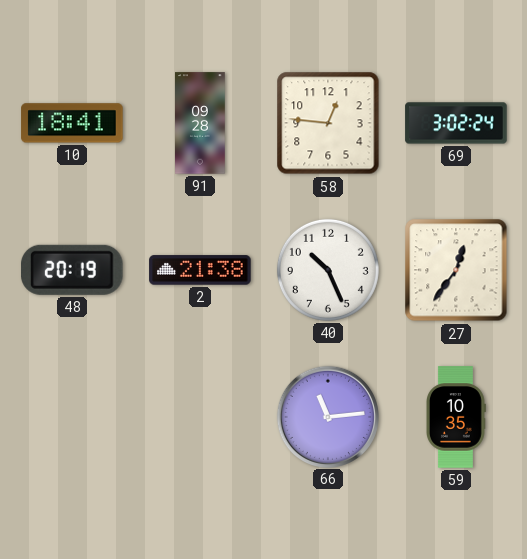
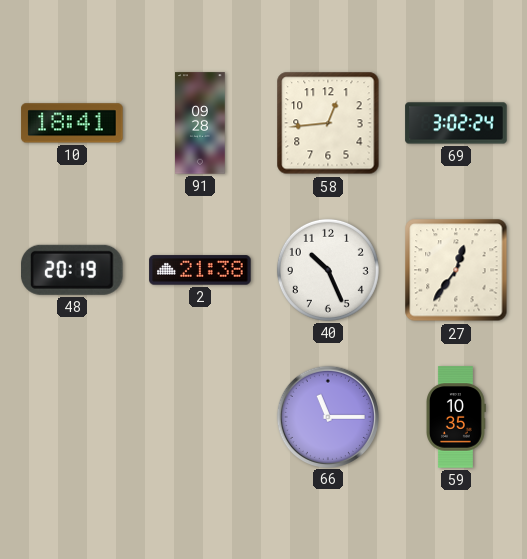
58: 12:46 -> 12:44 (328, 123)
66: 11:14 -> 11:15 (327, 416)
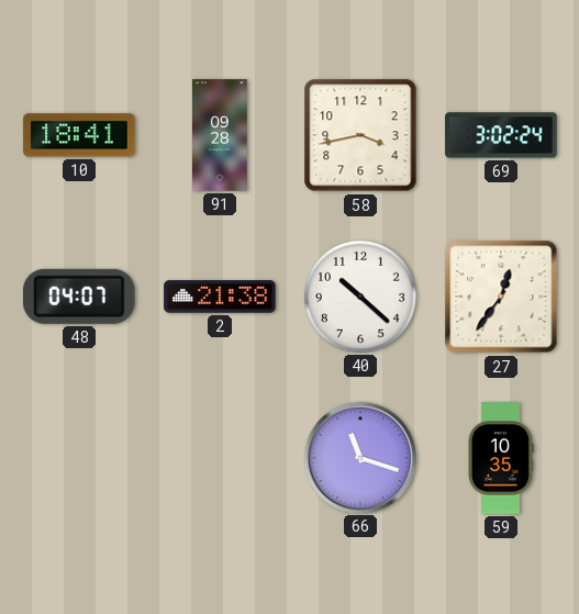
58: 12:44 -> 3:43 (360, 135)
48: 20:19 -> 04:07 (79, 297)
40: 10:26 -> 10:22 (360, 297)
66: 11:15 -> 11:18 (359, 457)
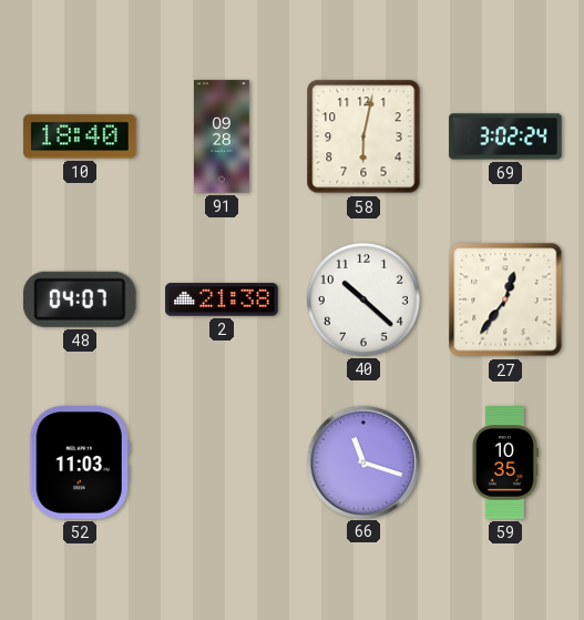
10: 18:41 -> 18:40 (80, 136)
58: 3:43 -> 6:02 (363, 136)
52: none -> 11:03 (80, 463)
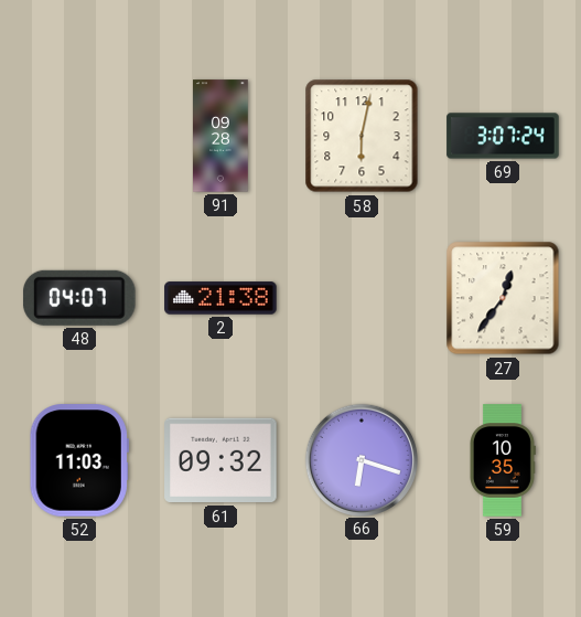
10: 18:40 -> none (80, 136)
69: 3:02 -> 3:07 (503, 136)
40: 10:22 -> none (363, 299)
61: none -> 09:32 (220, 460)
66: 11:18 -> 6:18 (361, 459)
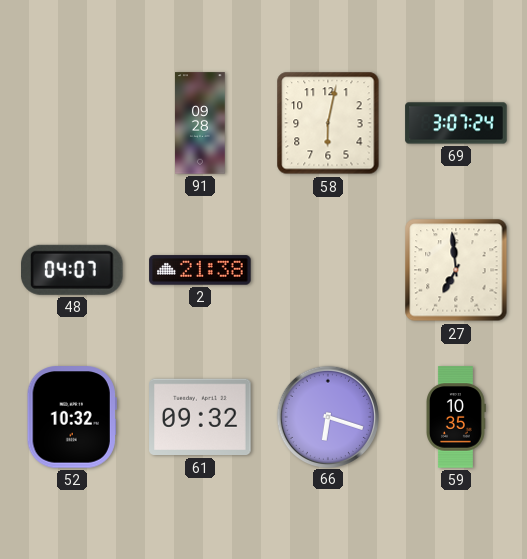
27: 12:36 -> 6:59 (456, 270)
52: 11:03 -> 10:32 (72, 417)
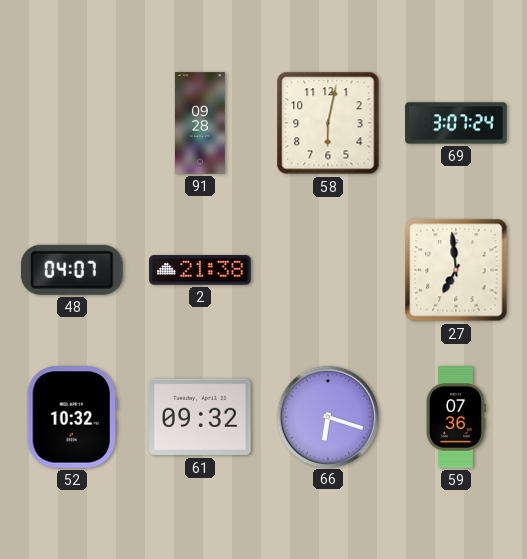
59: 10:35 -> 07:36 (456, 417)
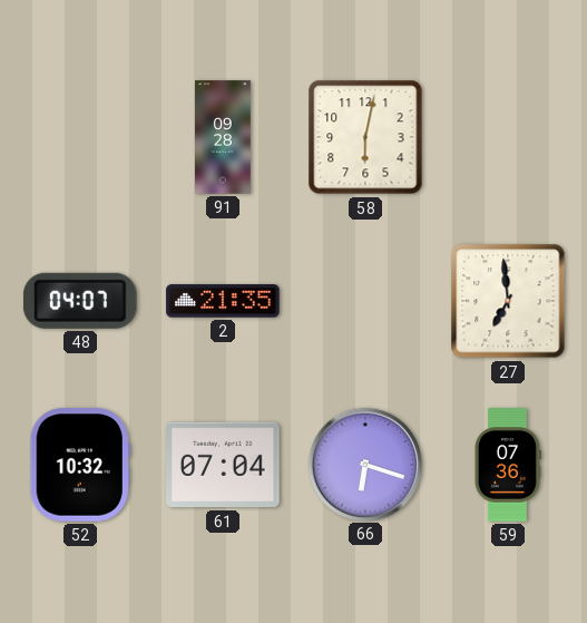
69: 3:07 -> none (456, 123)
2: 21:38 -> 21:35 (223, 301)
61: 09:32 -> 07:04 (223, 465)
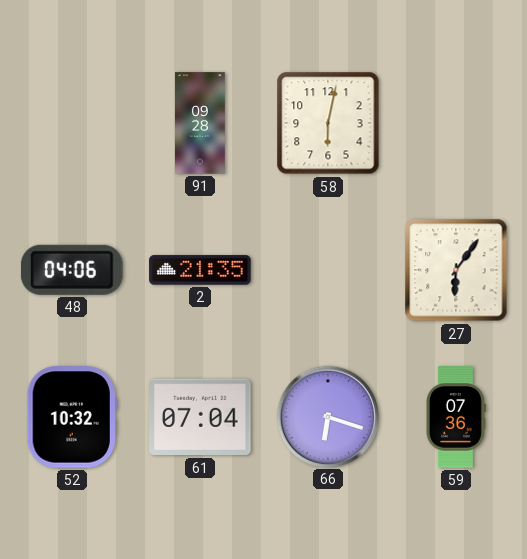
48: 04:07 -> 04:06 (72, 270)
27: 6:59 -> 6:06 (456, 270)
